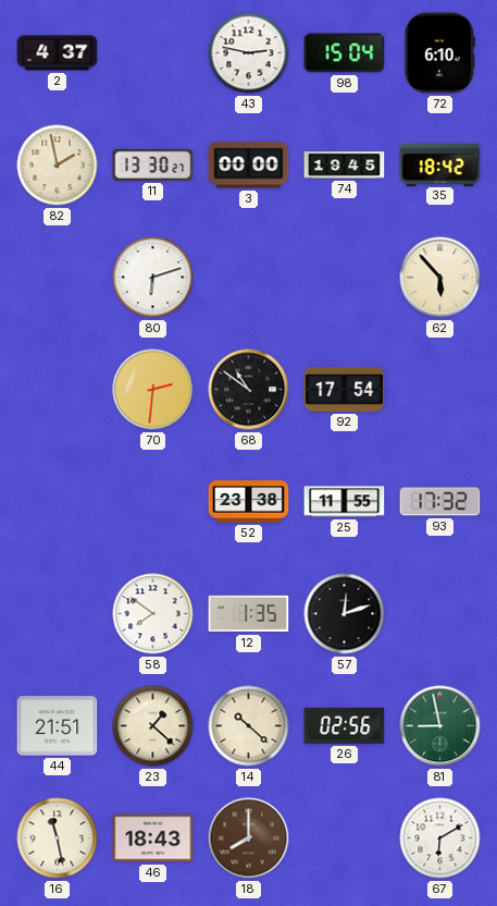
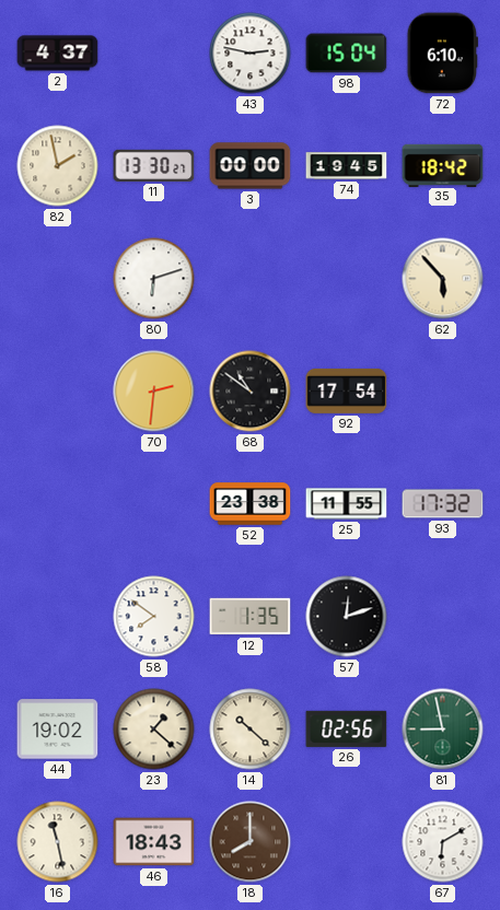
44: 21:51 -> 19:02 (58, 730)
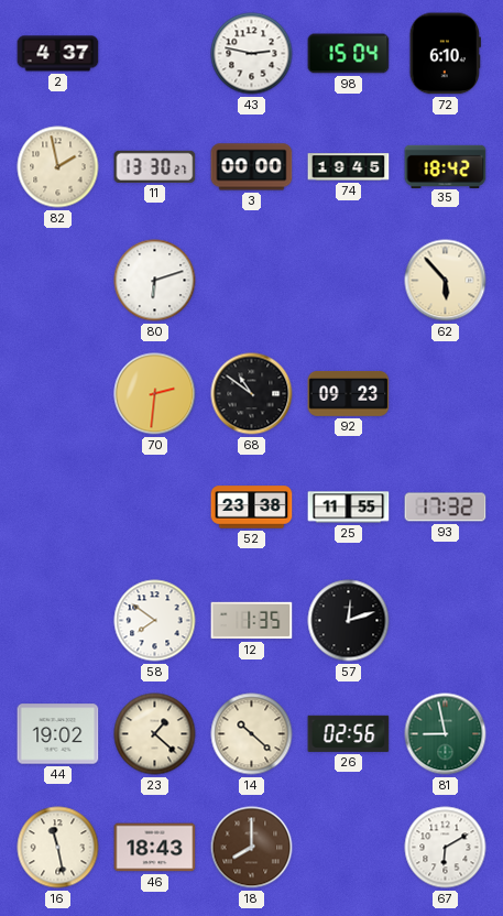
92: 17:54 -> 09:23 (349, 393)
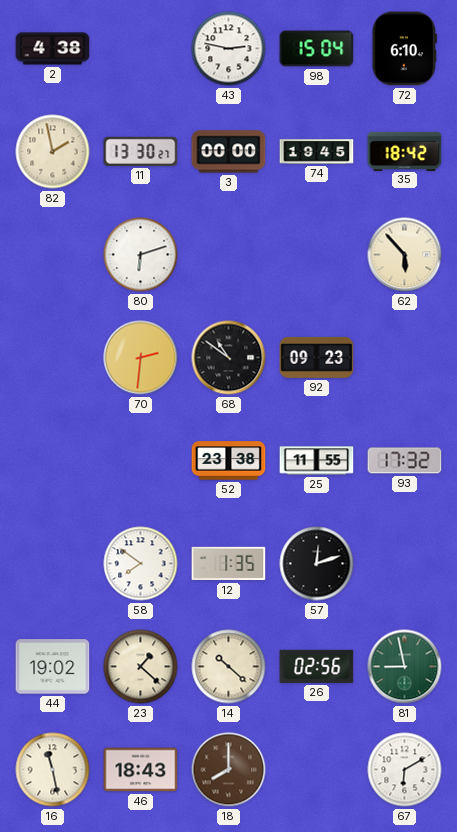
2: 4:37 -> 4:38 (53, 49)
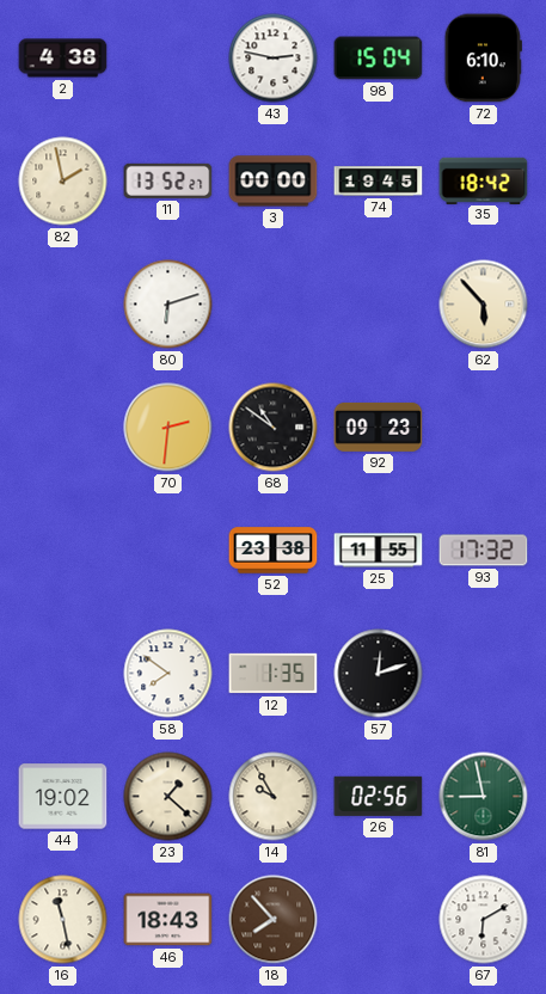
11: 13:30 -> 13:52 (168, 180)
14: 10:22 -> 9:55 (274, 797)
18: 8:00 -> 7:53 (274, 920)
